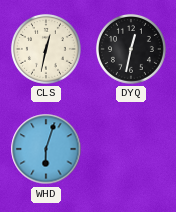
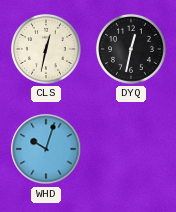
WHD: 6:03 -> 10:03 (46, 149)
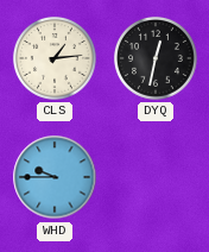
CLS: 12:32 -> 1:14 (55, 58)
WHD: 10:03 -> 9:45 (55, 177)
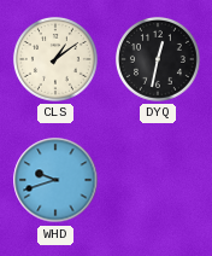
CLS: 1:14 -> 1:09 (55, 59)
WHD: 9:45 -> 9:42 (55, 180)
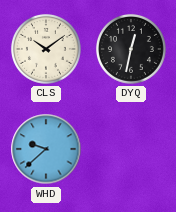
CLS: 1:09 -> 10:09 (46, 49)
WHD: 9:42 -> 9:38 (46, 149)
